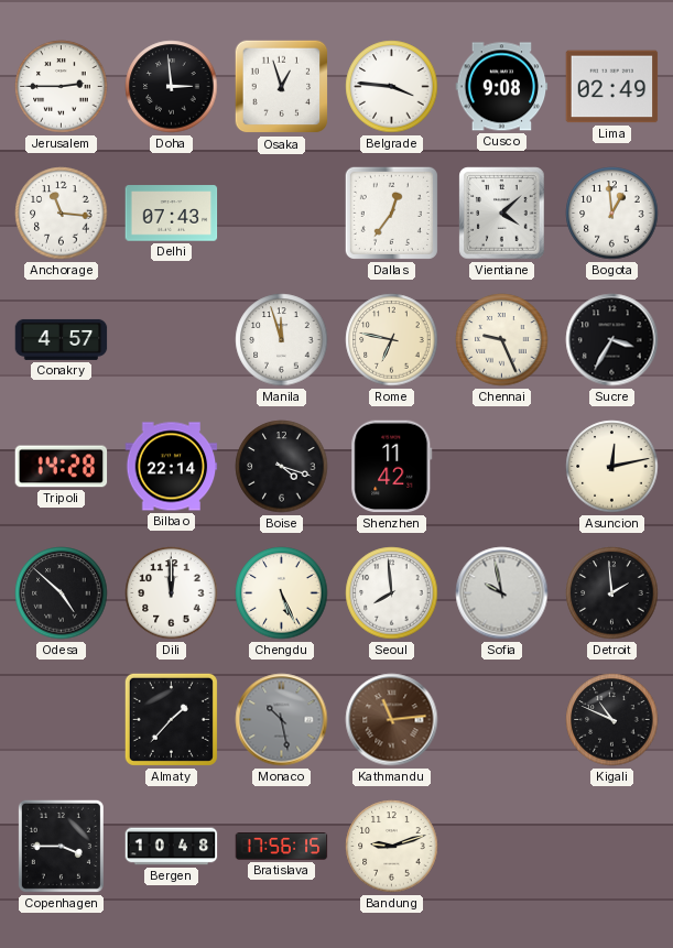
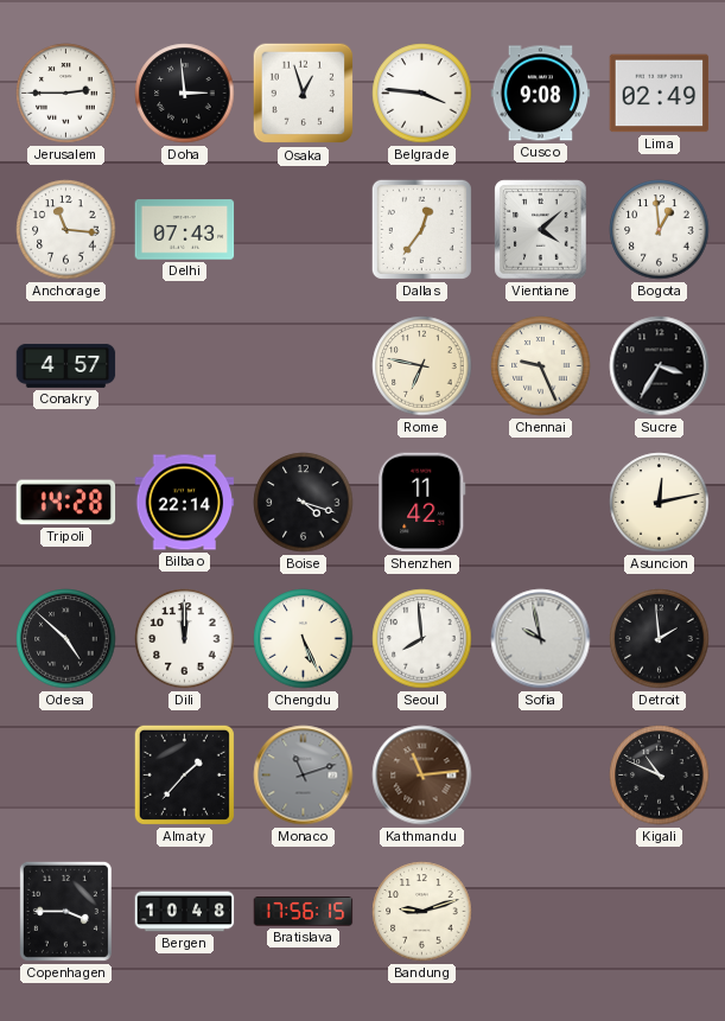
Manila: 11:57 -> none (282, 340)
Monaco: 10:28 -> 11:12 (304, 776)
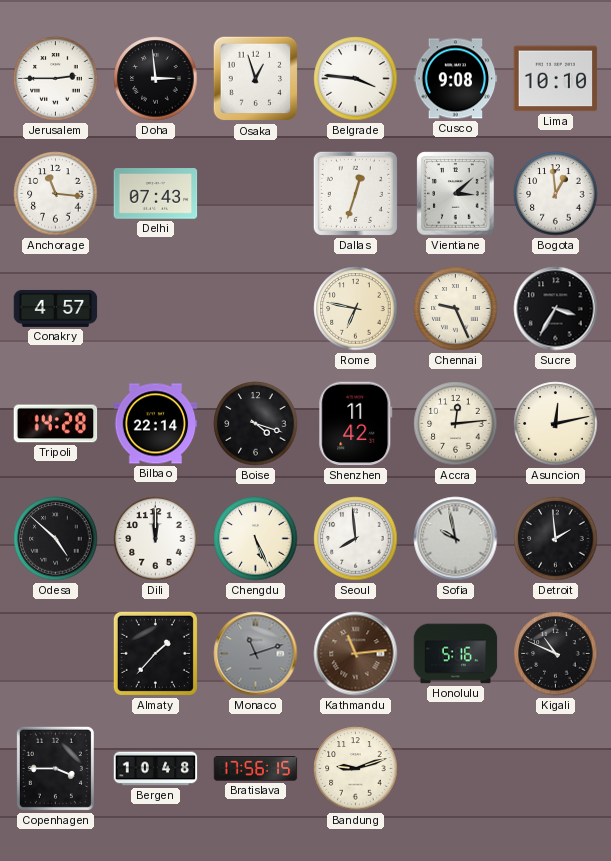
Lima: 02:49 -> 10:10 (556, 79)
Dallas: 12:36 -> 12:33 (355, 193)
Vientiane: 4:08 -> 3:08 (456, 194)
Accra: none -> 12:14 (456, 424)
Honolulu: none -> 5:16 (456, 654)
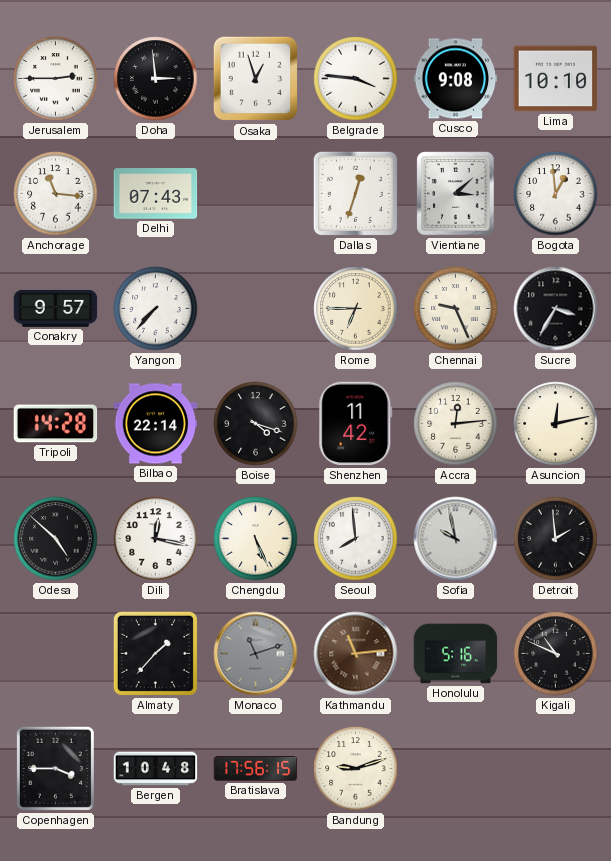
Conakry: 4:57 -> 9:57 (56, 308)
Yangon: none -> 7:37 (156, 309)
Rome: 6:47 -> 6:45 (356, 309)
Dili: 12:00 -> 12:17 (156, 539)
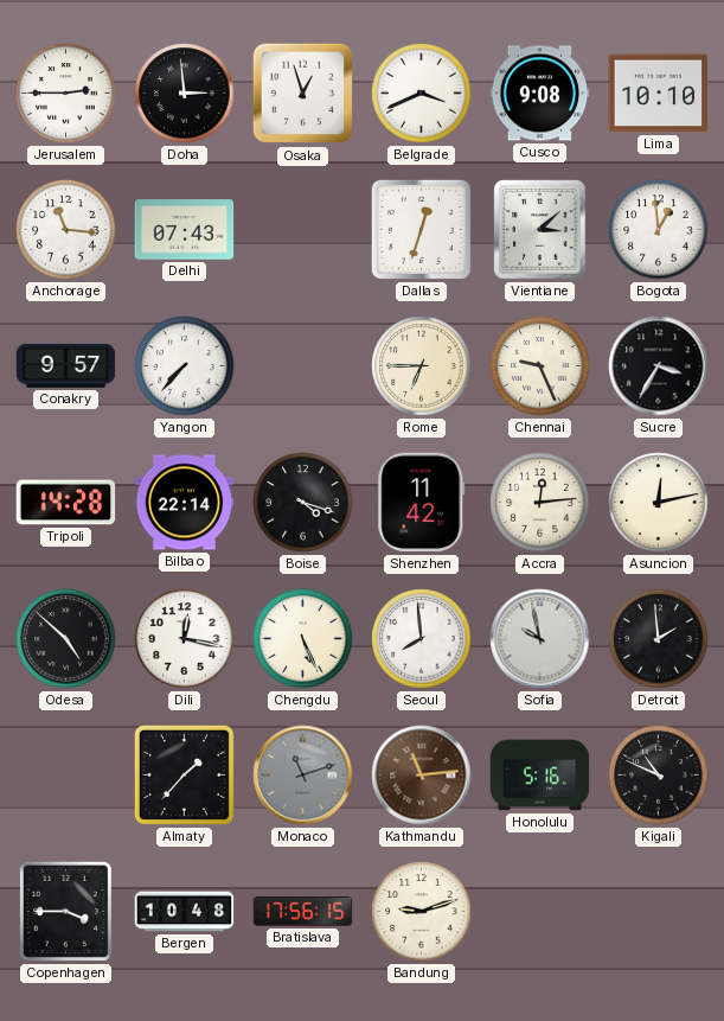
Belgrade: 3:46 -> 3:41 (422, 94)
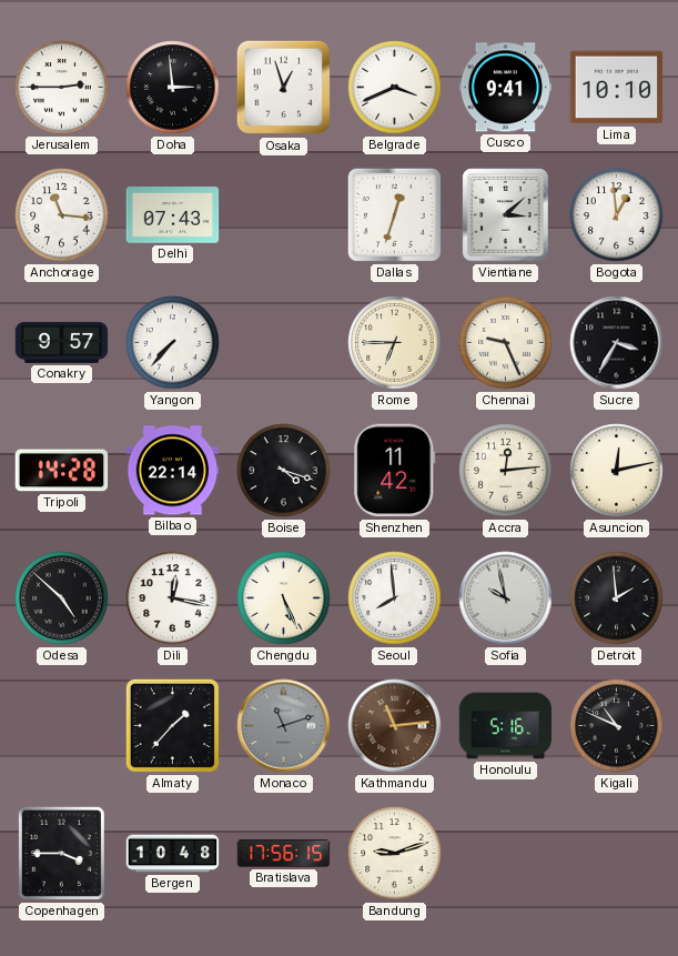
Cusco: 9:08 -> 9:41 (506, 88)
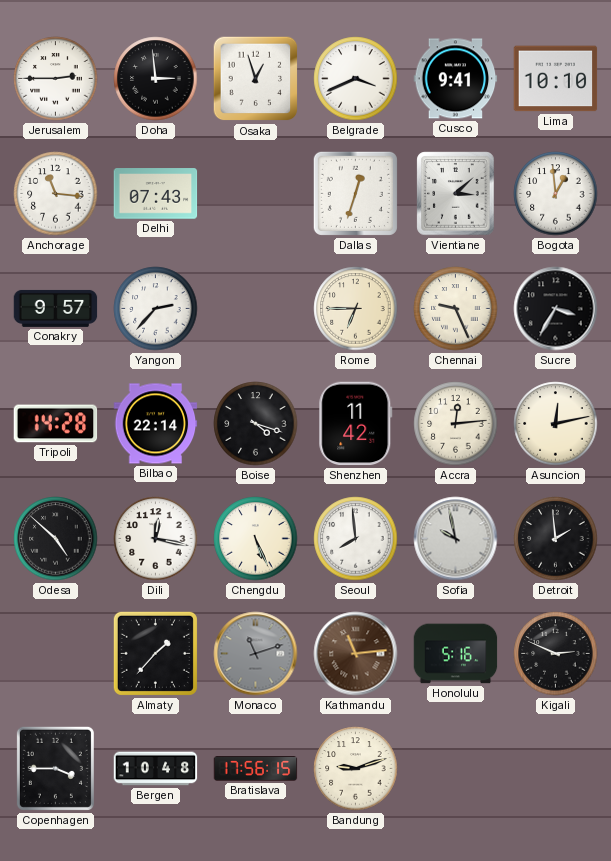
Yangon: 7:37 -> 2:37 (156, 309)
Kigali: 10:49 -> 2:49 (556, 654)
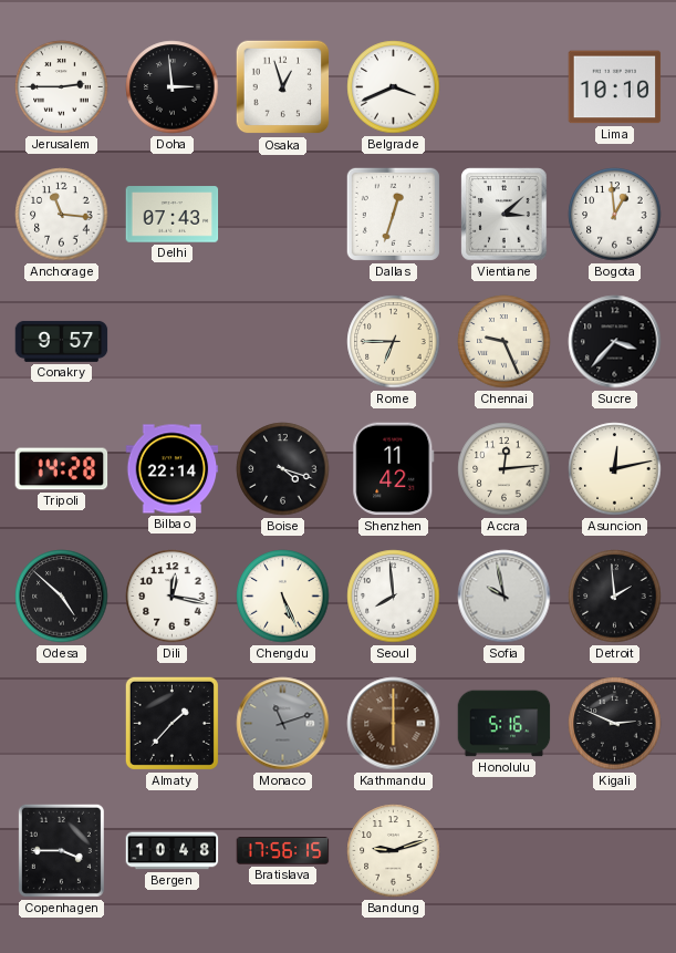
Cusco: 9:41 -> none (456, 79)
Yangon: 2:37 -> none (156, 309)
Sucre: 3:35 -> 3:37 (615, 342)
Kathmandu: 11:14 -> 6:00 (394, 724)
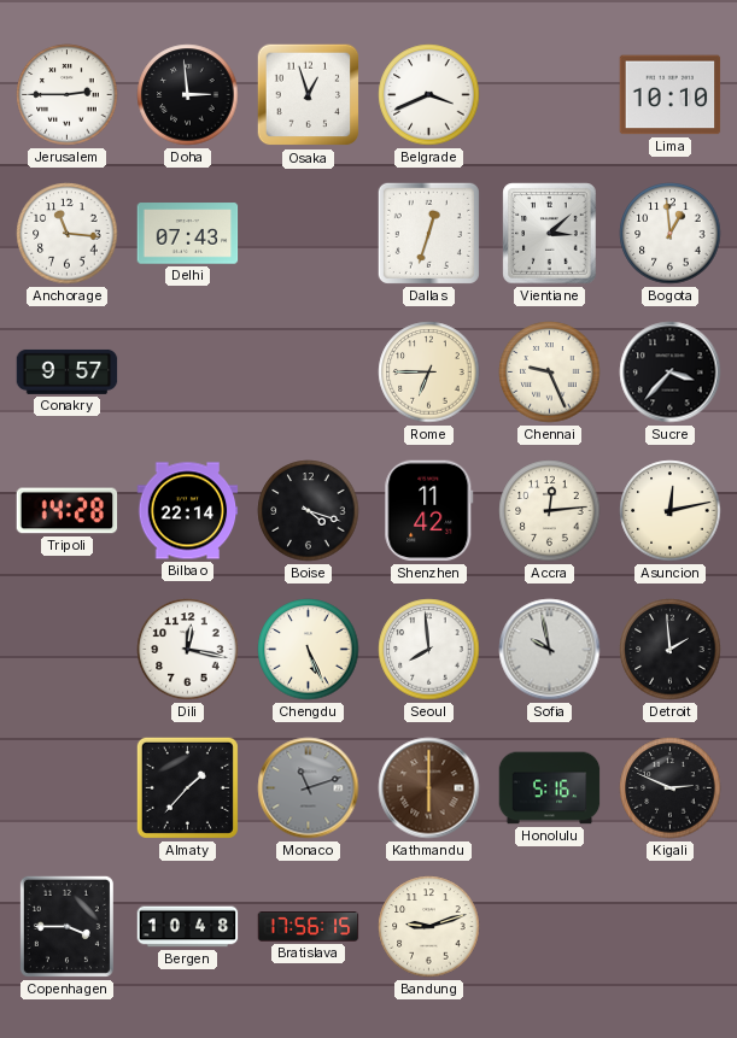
Odesa: 4:52 -> none (62, 597)
